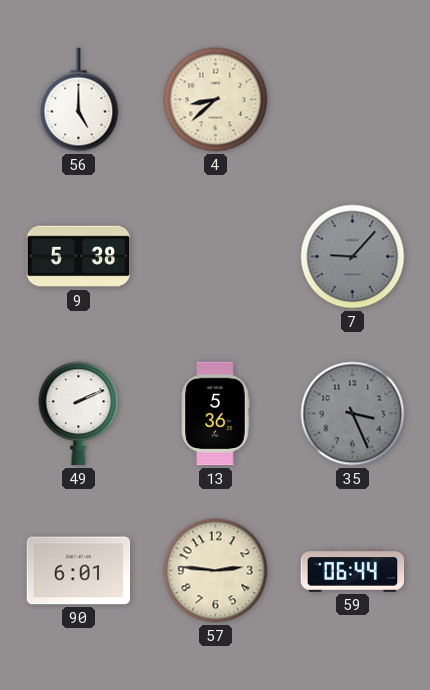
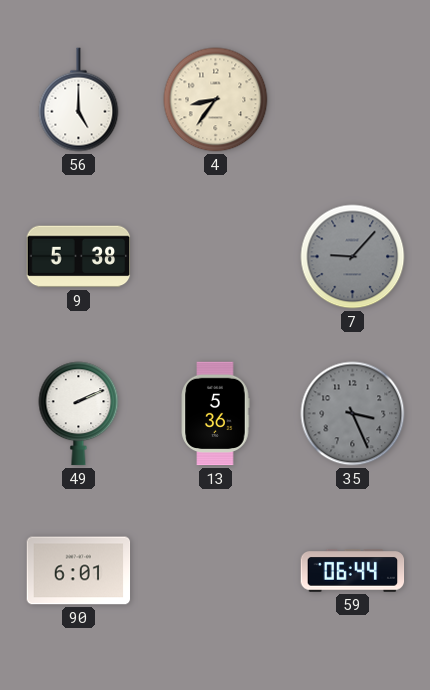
4: 8:38 -> 8:36 (216, 100)
57: 2:46 -> none (216, 571)
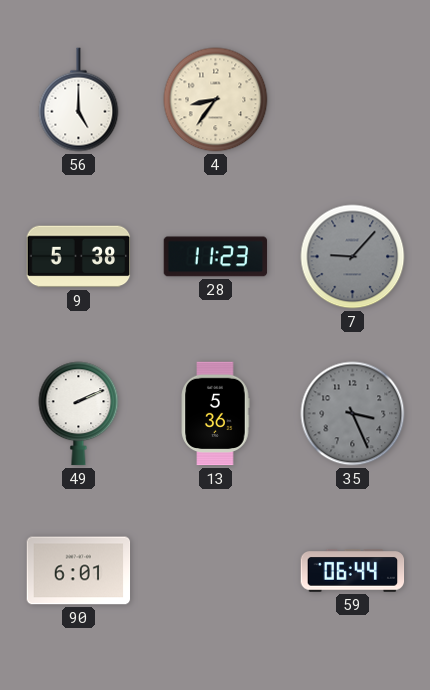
28: none -> 11:23 (216, 257)
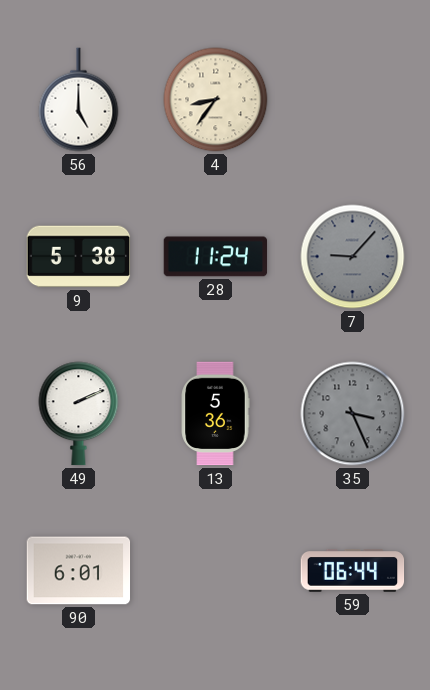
28: 11:23 -> 11:24 (216, 257)
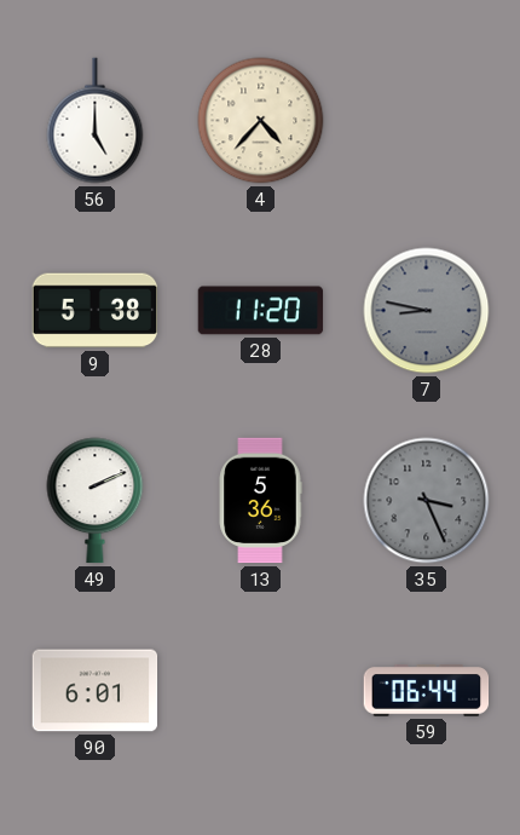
4: 8:36 -> 4:37 (261, 121)
28: 11:24 -> 11:20 (261, 311)
7: 9:07 -> 8:47 (427, 311)
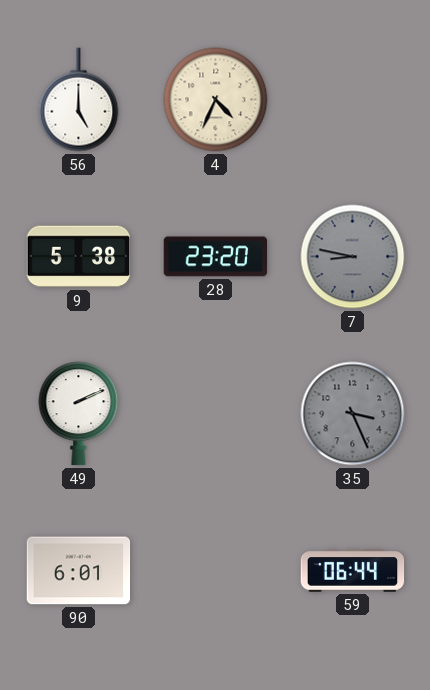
4: 4:37 -> 4:34 (216, 100)
28: 11:20 -> 23:20 (216, 257)
13: 5:36 -> none (260, 501)
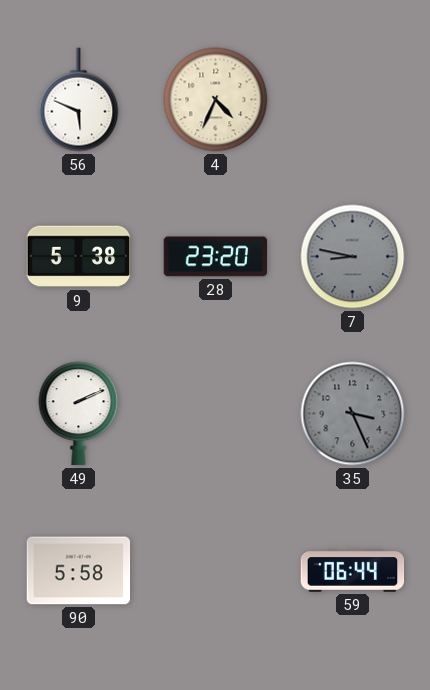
56: 5:00 -> 5:49 (79, 100)
90: 6:01 -> 5:58 (79, 571)
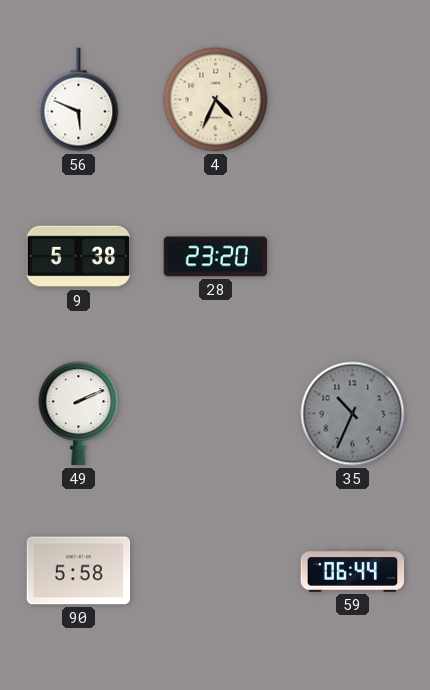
7: 8:47 -> none (353, 257)
35: 3:26 -> 10:34 (353, 414)
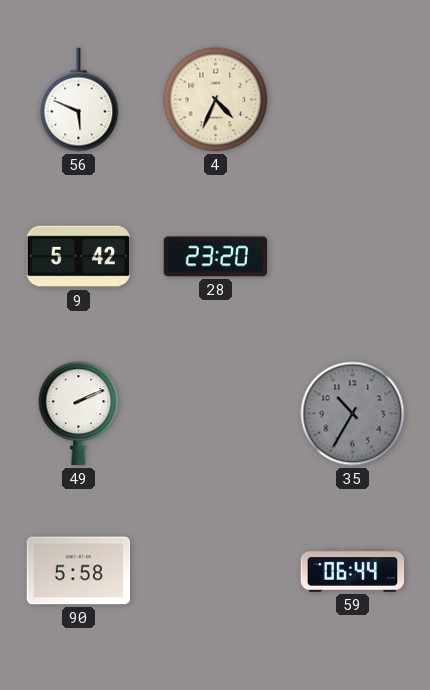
9: 5:38 -> 5:42 (79, 257)
35: 10:34 -> 10:35 (353, 414)
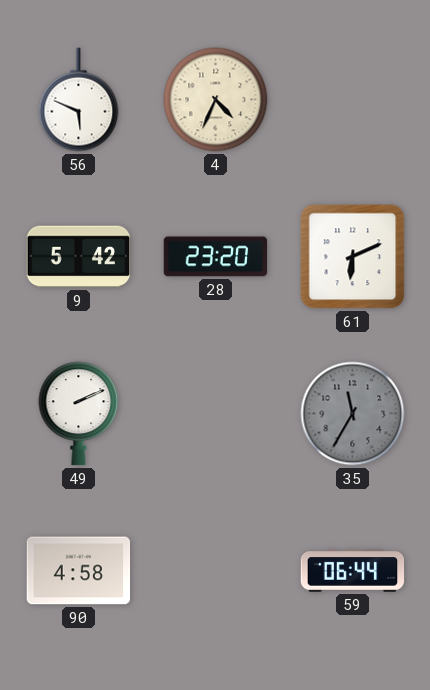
61: none -> 6:11 (353, 257)
35: 10:35 -> 11:35 (353, 414)
90: 5:58 -> 4:58 (79, 571)
